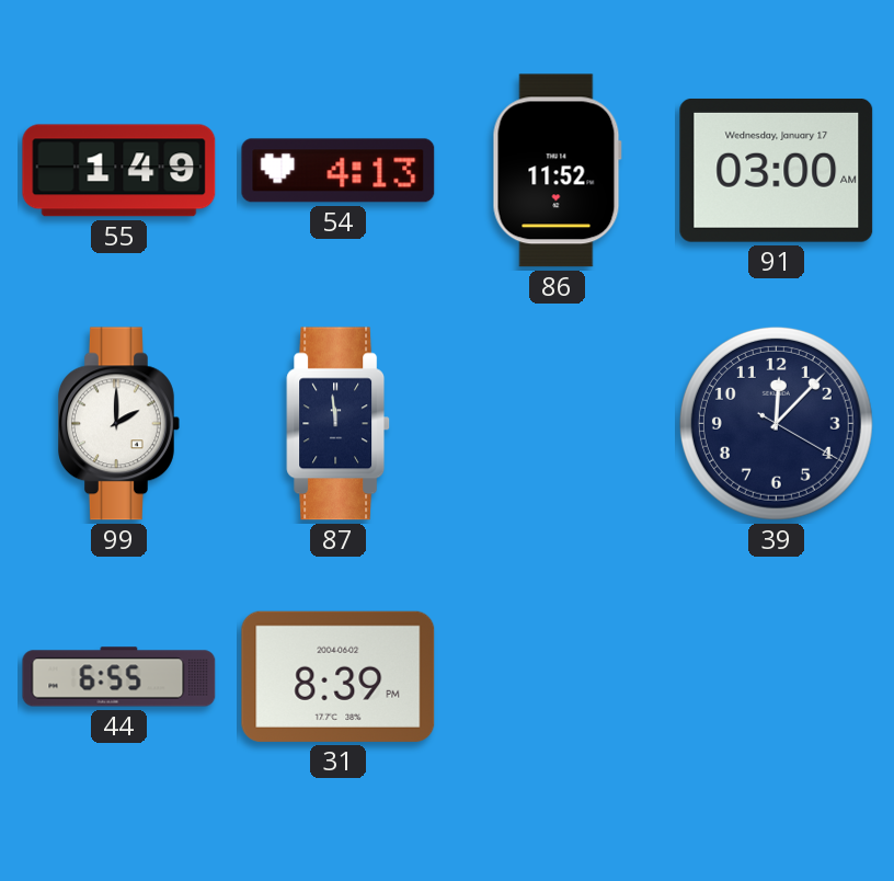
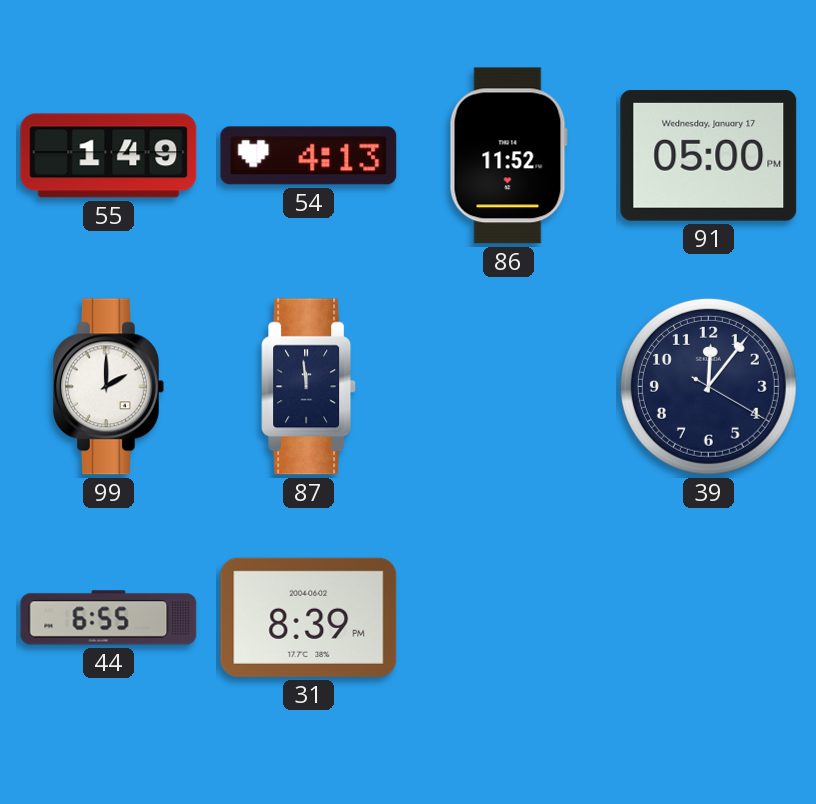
91: 03:00 -> 05:00 (709, 155)
39: 12:07 -> 12:06 (708, 386)
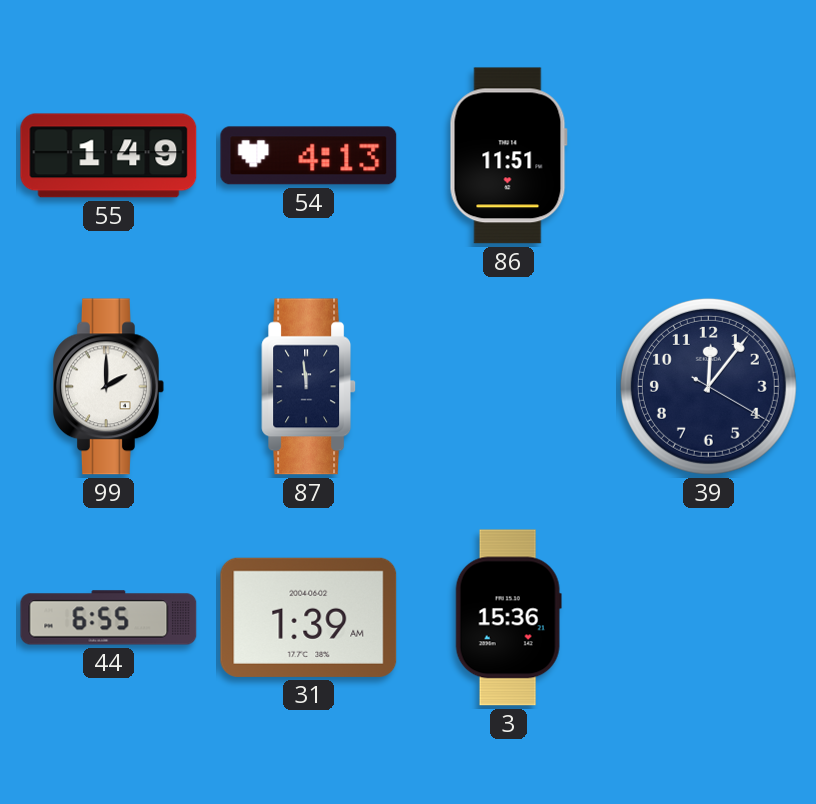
86: 11:52 -> 11:51 (508, 156)
91: 05:00 -> none (709, 155)
31: 8:39 -> 1:39 (309, 617)
3: none -> 15:36 (508, 618)
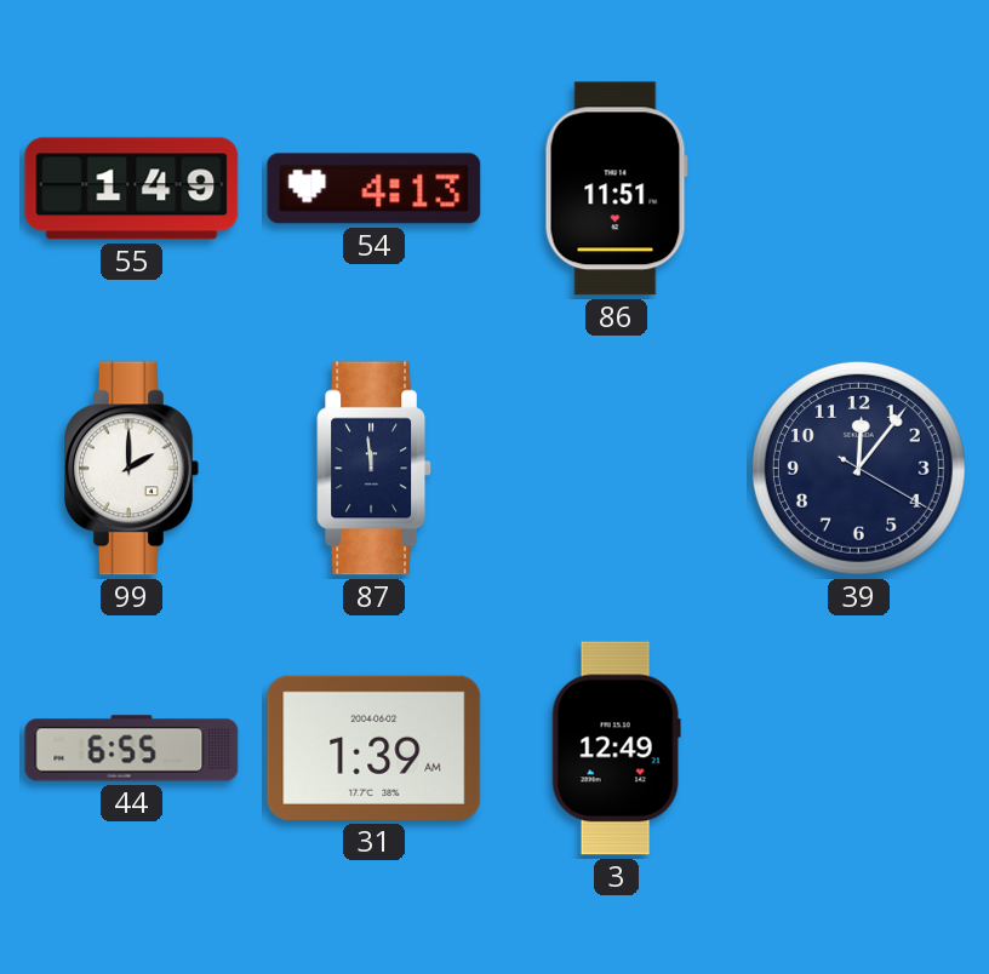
3: 15:36 -> 12:49 (616, 749)
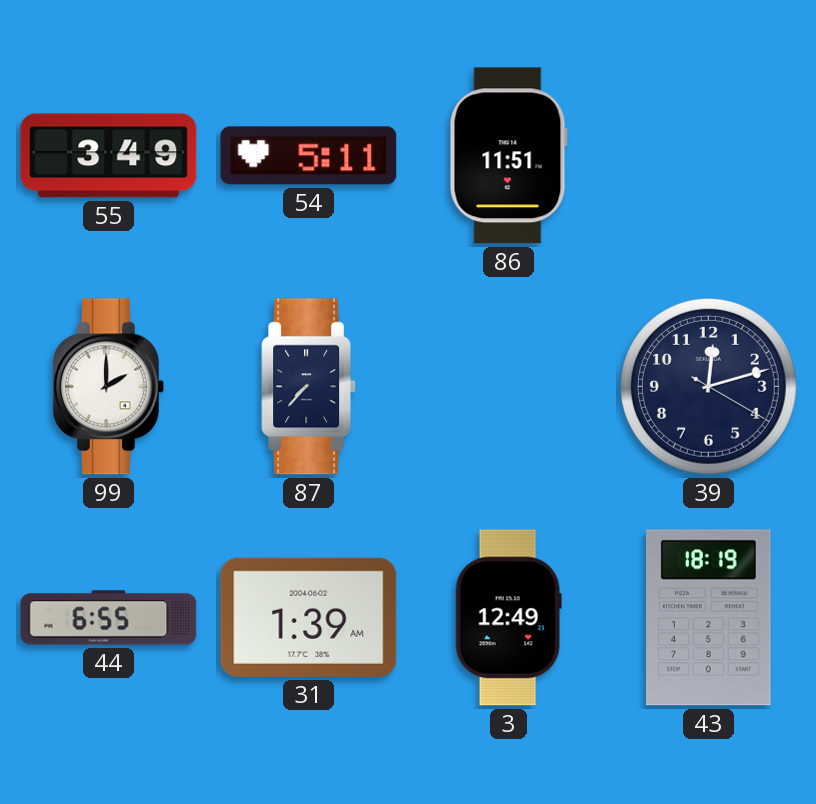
55: 1:49 -> 3:49 (109, 156)
54: 4:13 -> 5:11 (309, 156)
87: 11:59 -> 7:37 (309, 387)
39: 12:06 -> 12:12 (708, 386)
43: none -> 18:19 (709, 618)
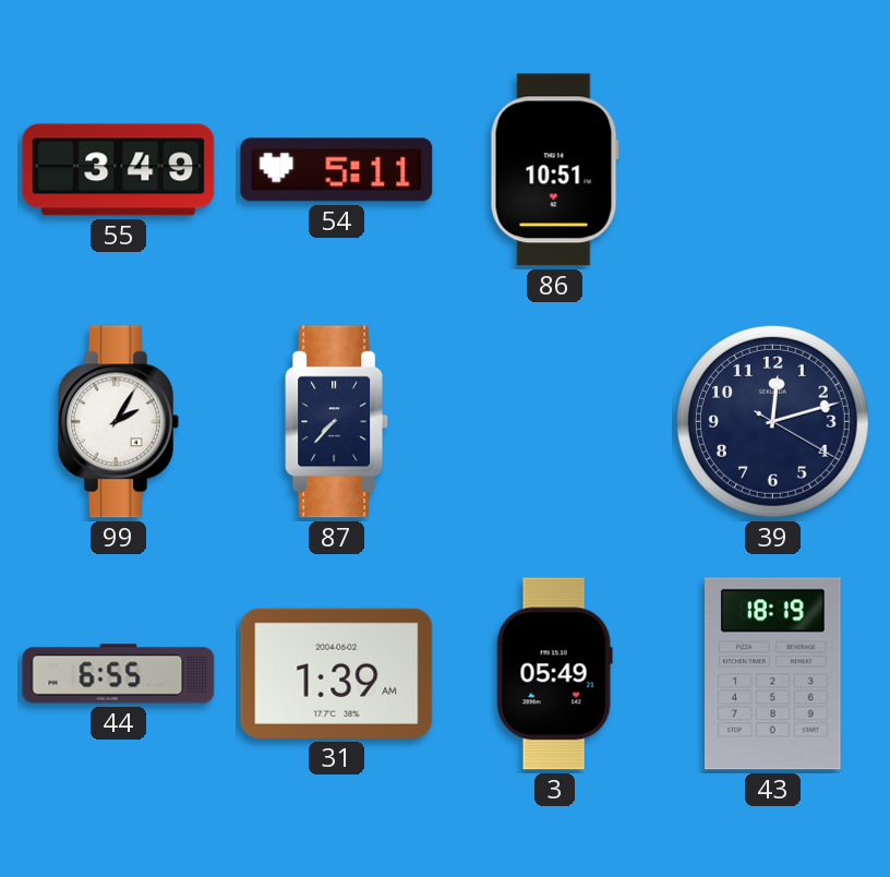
86: 11:51 -> 10:51 (554, 170)
99: 2:00 -> 2:05 (119, 422)
3: 12:49 -> 05:49 (554, 674)
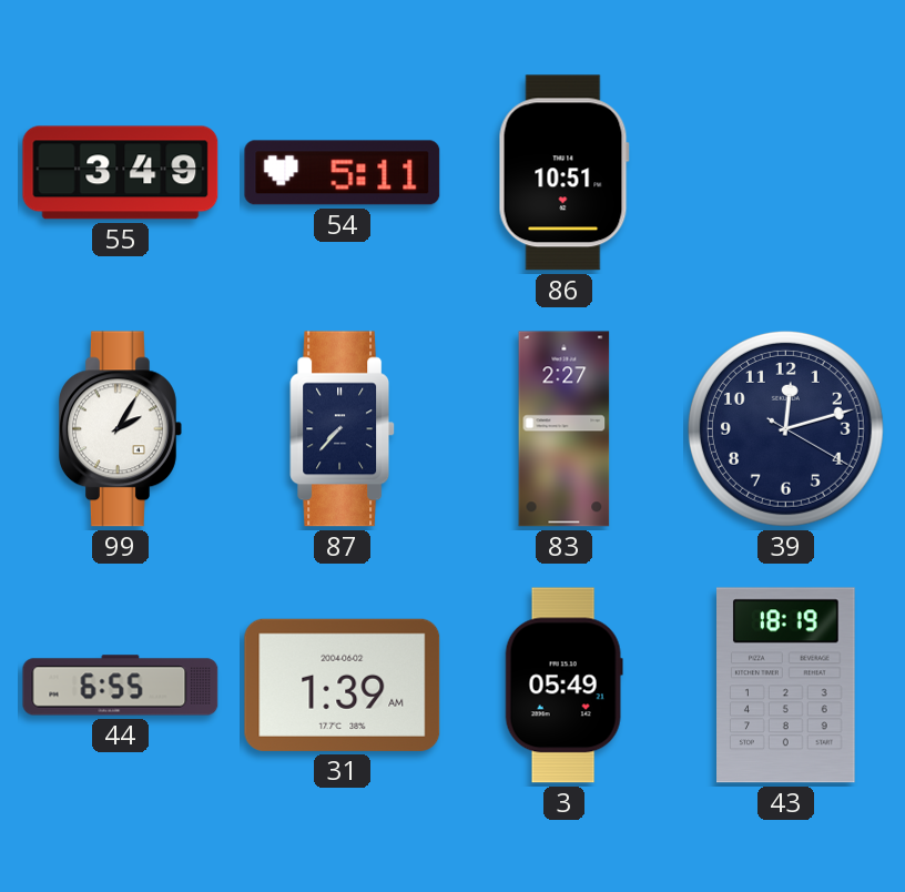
83: none -> 2:27 (565, 429)
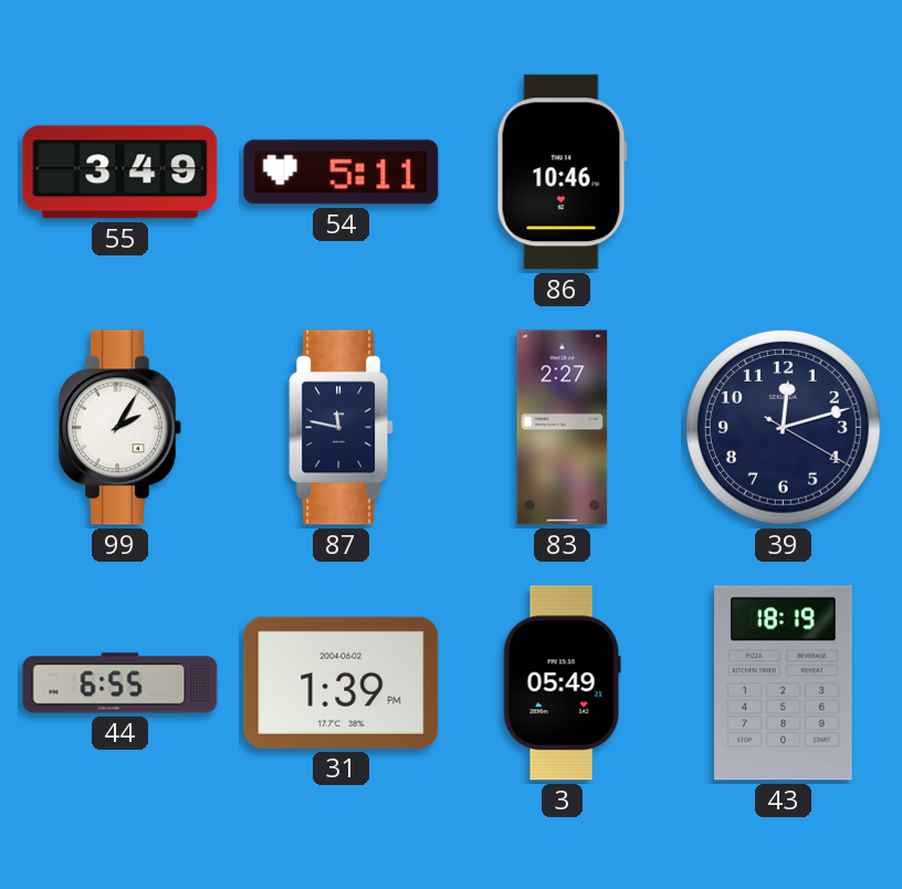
86: 10:51 -> 10:46 (562, 172)
87: 7:37 -> 11:47 (342, 428)
31: 1:39 AM -> 1:39 PM (342, 682)
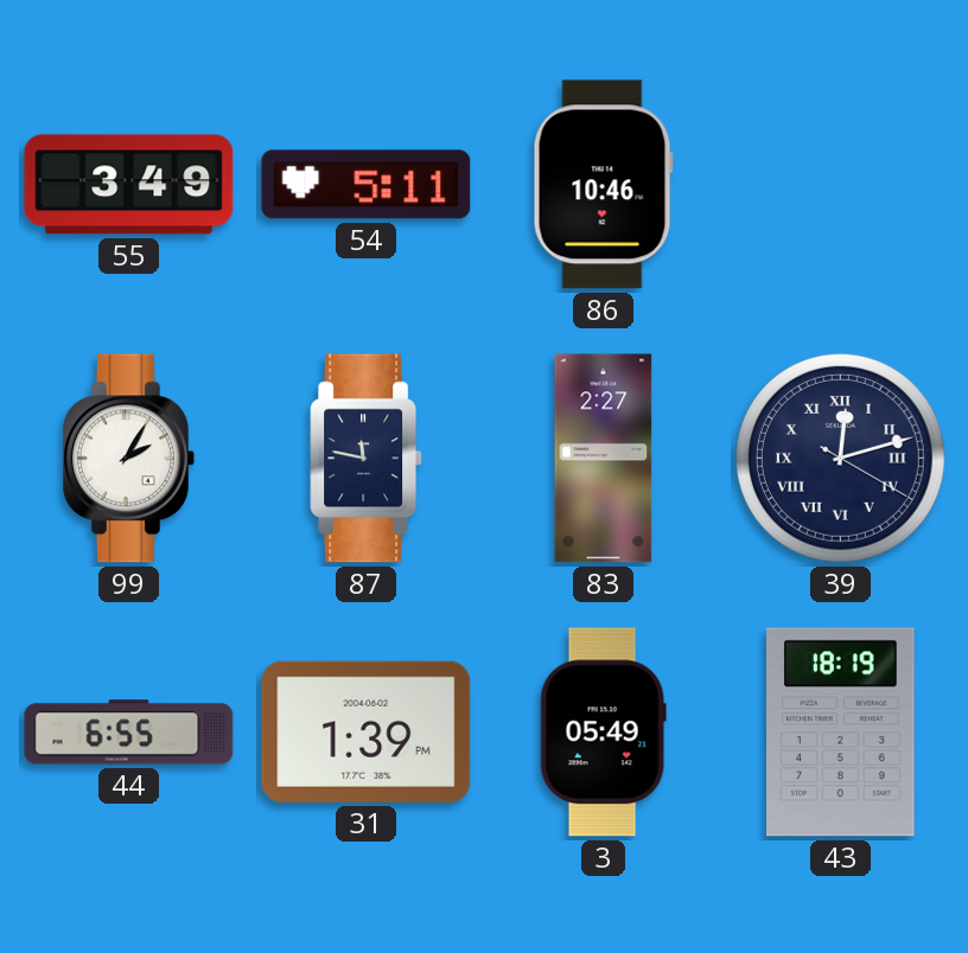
39 numerals: Arabic -> Roman (840, 458)
